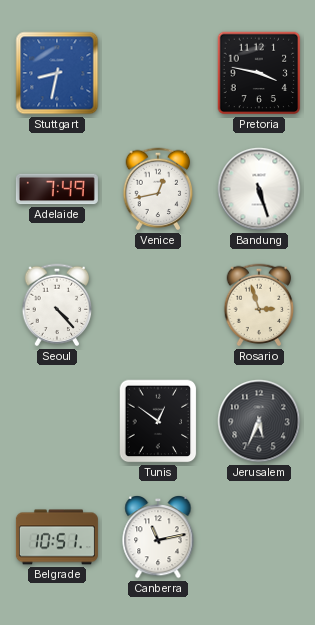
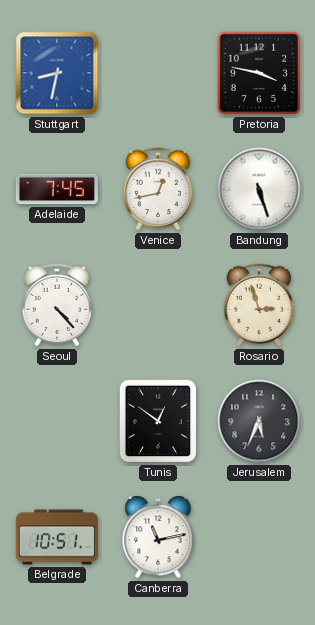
Adelaide: 7:49 -> 7:45 (57, 189)
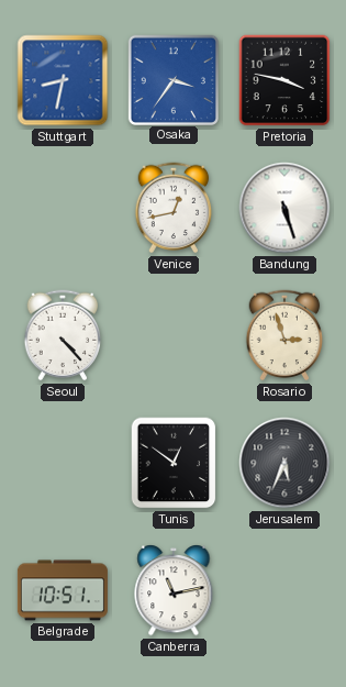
Osaka: none -> 3:36 (172, 79)
Adelaide: 7:45 -> none (57, 189)
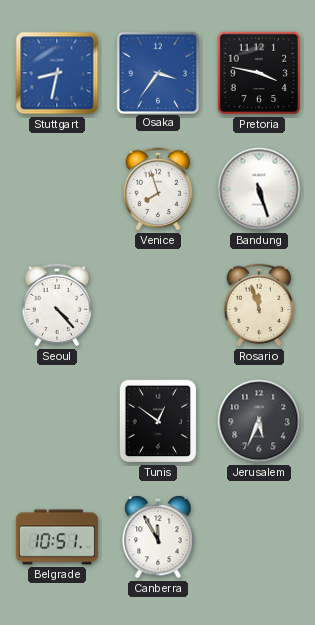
Venice: 12:43 -> 7:57 (158, 189)
Rosario: 2:57 -> 11:57 (259, 305)
Canberra: 11:13 -> 11:55 (158, 538)
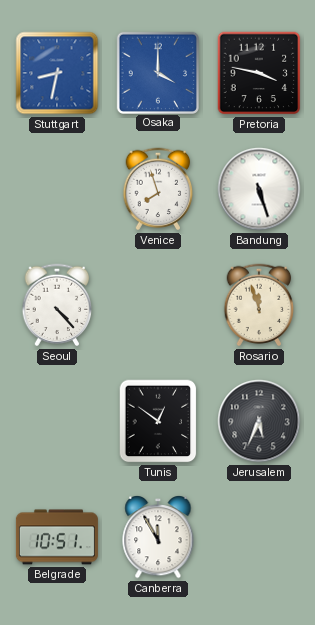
Osaka: 3:36 -> 4:00 (157, 72)
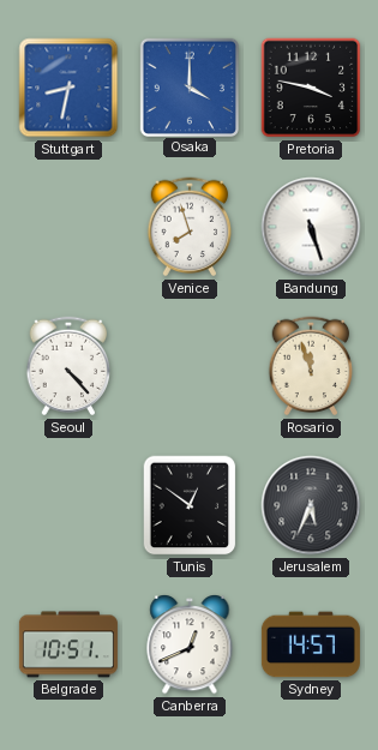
Canberra: 11:55 -> 12:41 (190, 646)
Sydney: none -> 14:57 (311, 644)
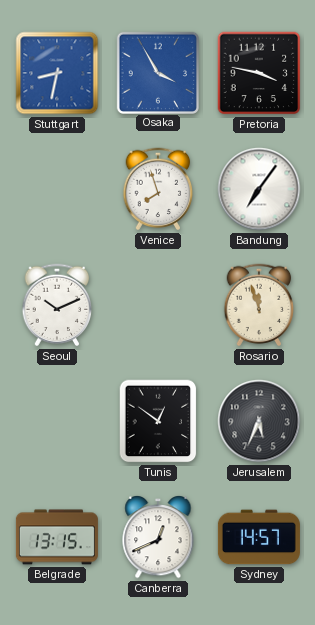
Osaka: 4:00 -> 3:55 (157, 72)
Bandung: 5:27 -> 7:06 (259, 189)
Seoul: 4:23 -> 10:11 (57, 305)
Belgrade: 10:51 -> 13:15 (57, 537)
